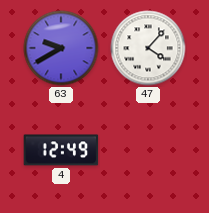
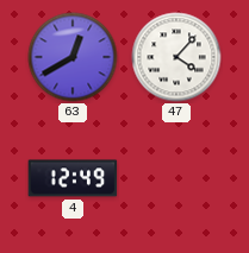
63: 9:40 -> 12:40 (73, 57)
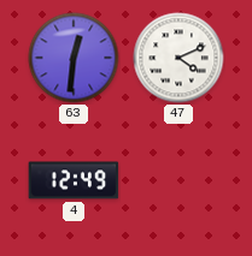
63: 12:40 -> 12:31 (74, 58)
47: 4:07 -> 4:11 (178, 58)
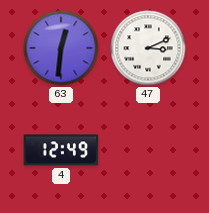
47: 4:11 -> 3:11 (148, 48)
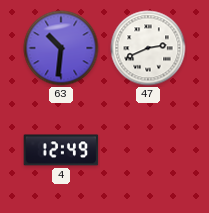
63: 12:31 -> 10:31 (61, 48)
47: 3:11 -> 2:41 (148, 48)
